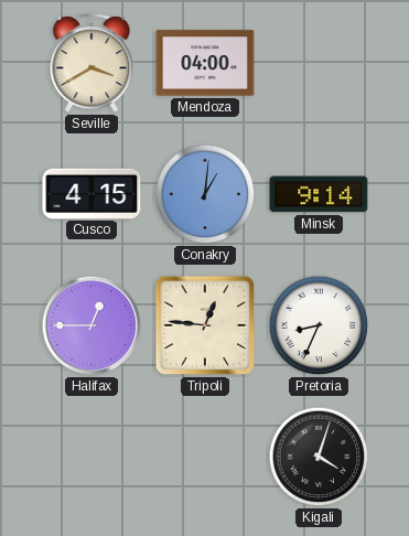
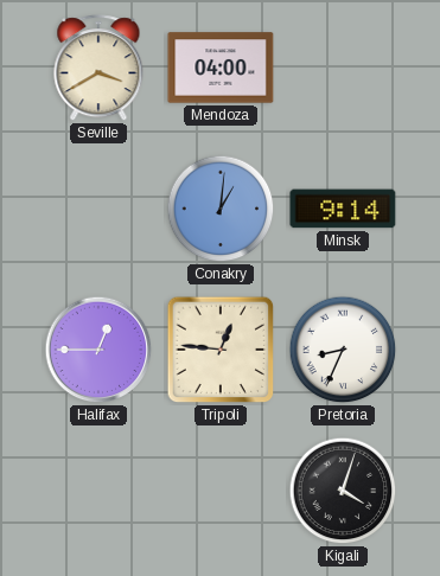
Cusco: 4:15 -> none (92, 193)
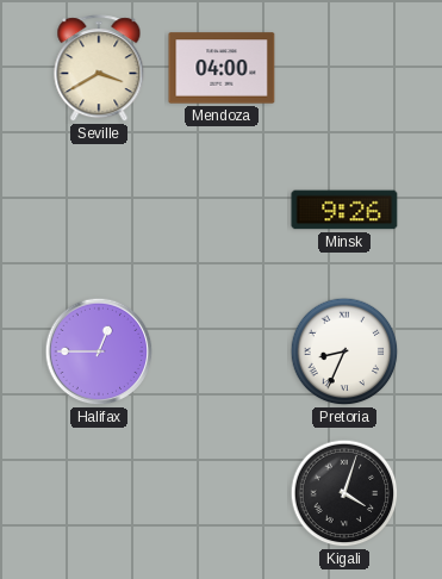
Conakry: 1:01 -> none (221, 209)
Minsk: 9:14 -> 9:26 (344, 210)
Tripoli: 12:46 -> none (221, 350)
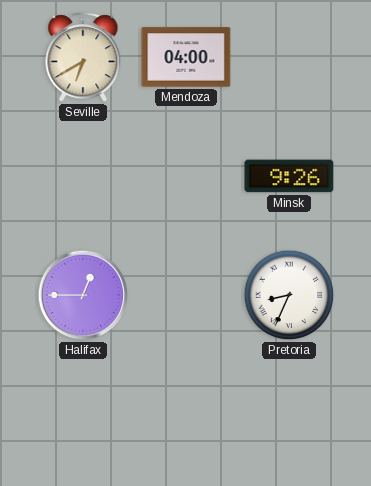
Seville: 3:40 -> 6:40 (83, 58)
Kigali: 4:03 -> none (344, 493)
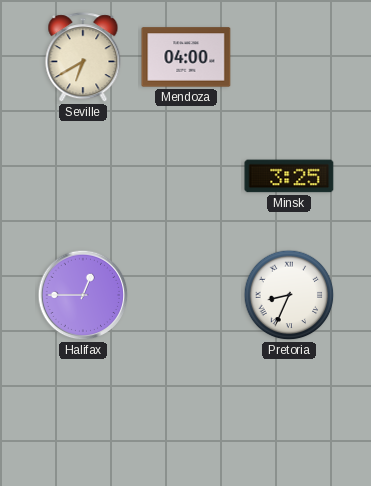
Minsk: 9:26 -> 3:25 (289, 176)
